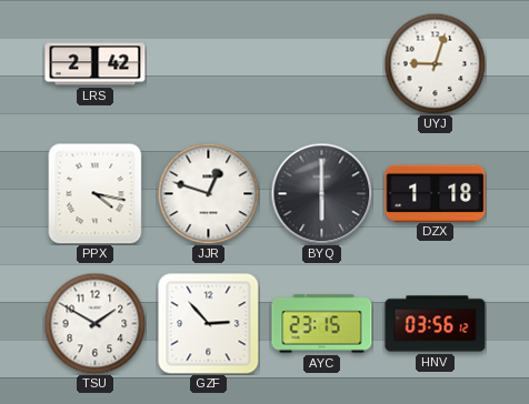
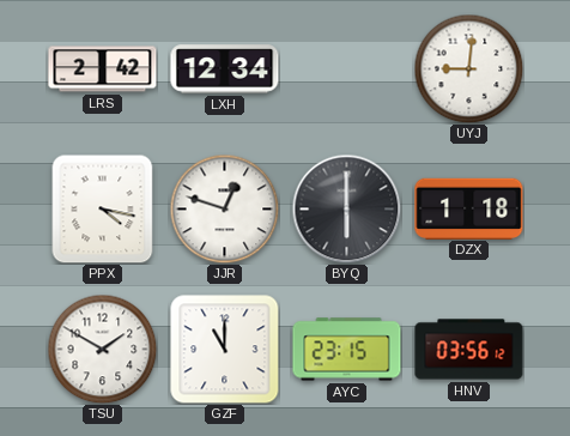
LXH: none -> 12:34 (225, 69)
UYJ: 9:03 -> 9:01 (468, 68)
GZF: 2:53 -> 11:00 (225, 350)
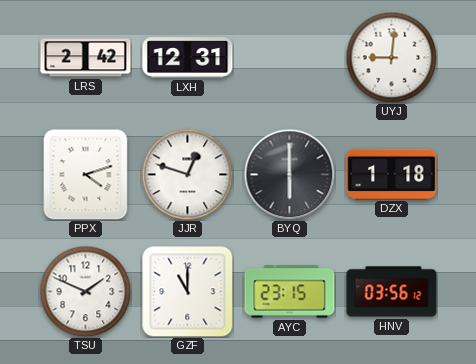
LXH: 12:34 -> 12:31 (188, 58)
PPX: 4:17 -> 4:12 (86, 174)
TSU: 1:50 -> 1:49 (85, 291)
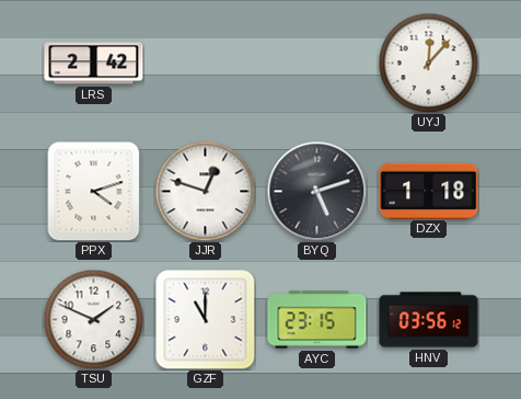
LXH: 12:31 -> none (188, 58)
UYJ: 9:01 -> 12:07 (428, 62)
BYQ: 6:00 -> 5:12 (316, 191)
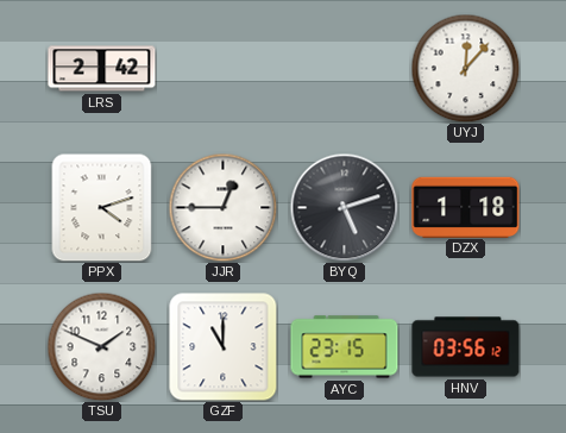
JJR: 12:48 -> 12:45 (222, 207)
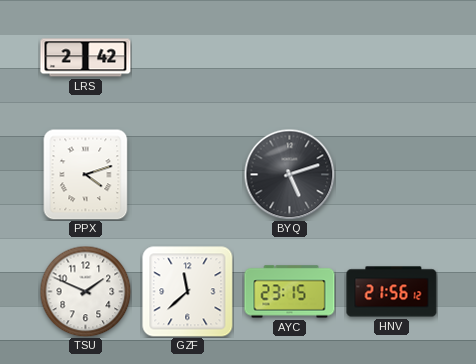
UYJ: 12:07 -> none (465, 68)
JJR: 12:45 -> none (222, 207)
DZX: 1:18 -> none (466, 207)
GZF: 11:00 -> 11:38 (188, 292)
HNV: 03:56 -> 21:56 (392, 292)
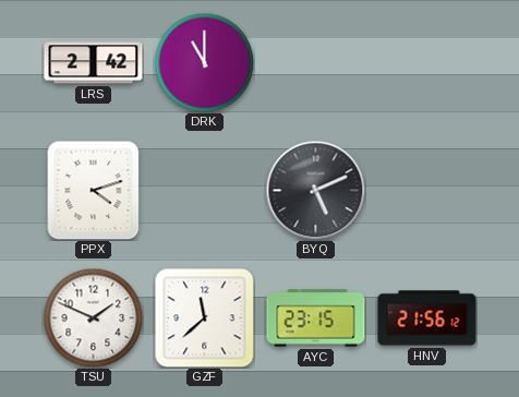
DRK: none -> 11:00 (204, 62)
BYQ: 5:12 -> 5:11 (315, 190)
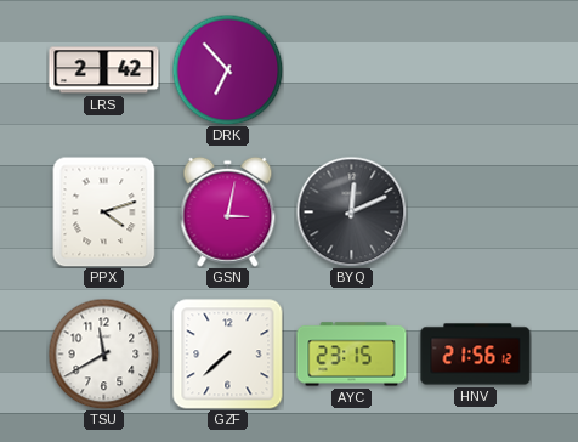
DRK: 11:00 -> 6:53 (227, 69)
GSN: none -> 3:02 (228, 211)
BYQ: 5:11 -> 12:11 (351, 211)
TSU: 1:49 -> 11:40 (103, 353)
GZF: 11:38 -> 7:38 (228, 355)
